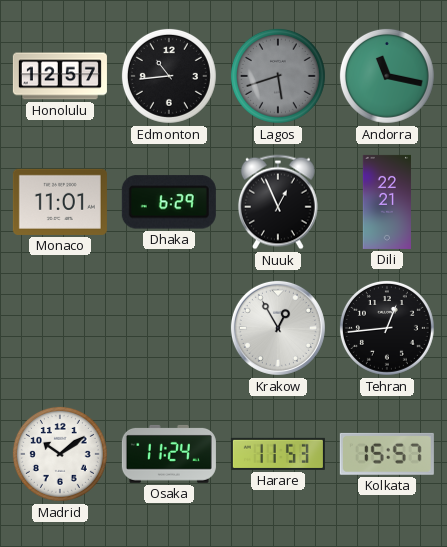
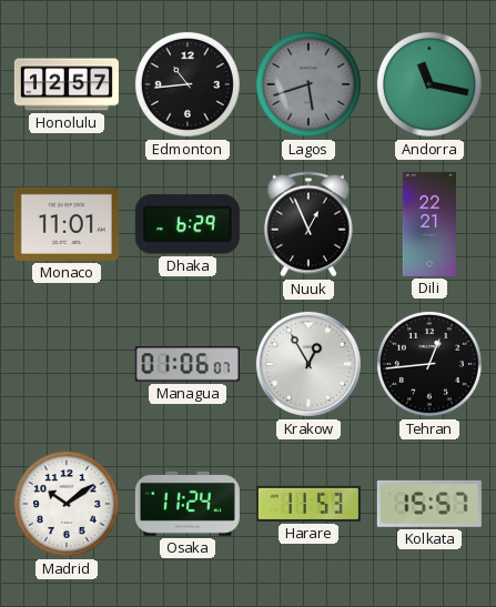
Managua: none -> 01:06 (188, 364)
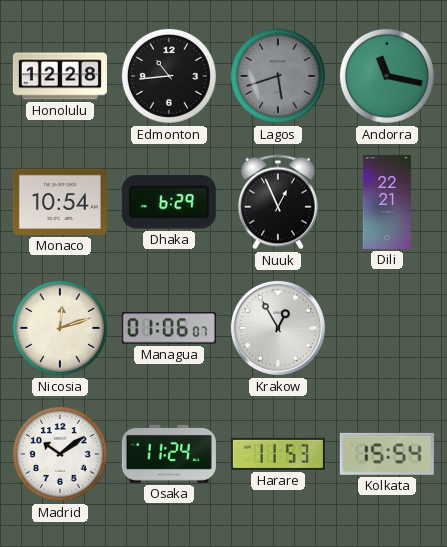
Honolulu: 12:57 -> 12:28 (60, 76)
Monaco: 11:01 -> 10:54 (60, 202)
Nicosia: none -> 12:12 (60, 328)
Tehran: 12:44 -> none (429, 364)
Kolkata: 15:57 -> 15:54 (387, 454)
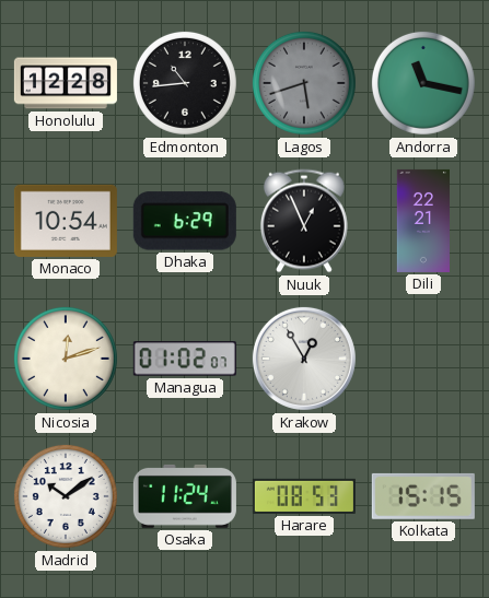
Managua: 01:06 -> 01:02 (185, 359)
Harare: 11:53 -> 08:53 (304, 496)
Kolkata: 15:54 -> 15:15 (423, 496)
